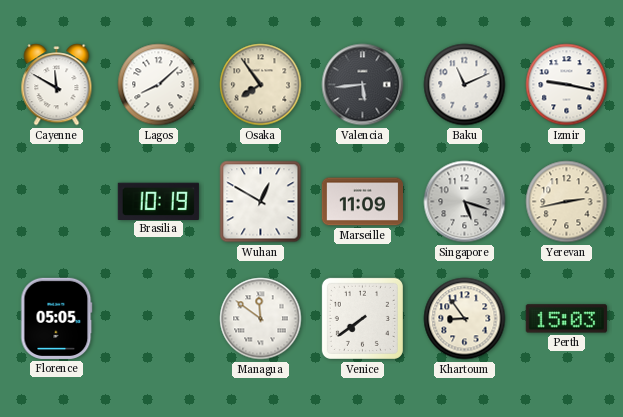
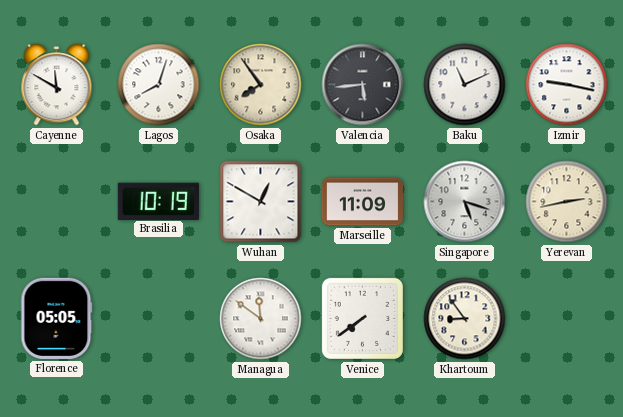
Lagos: 8:08 -> 8:03 (159, 85)
Perth: 15:03 -> none (566, 319)
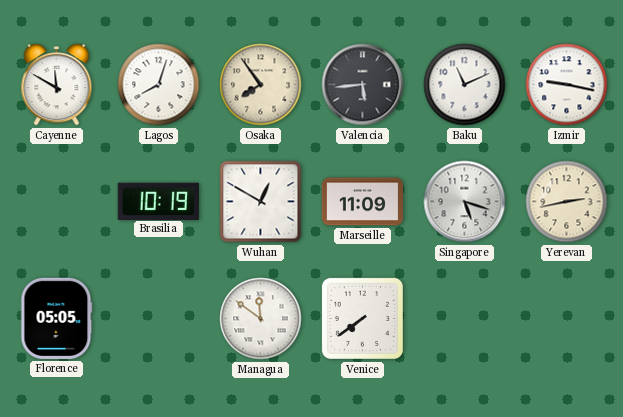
Khartoum: 8:54 -> none (465, 319)
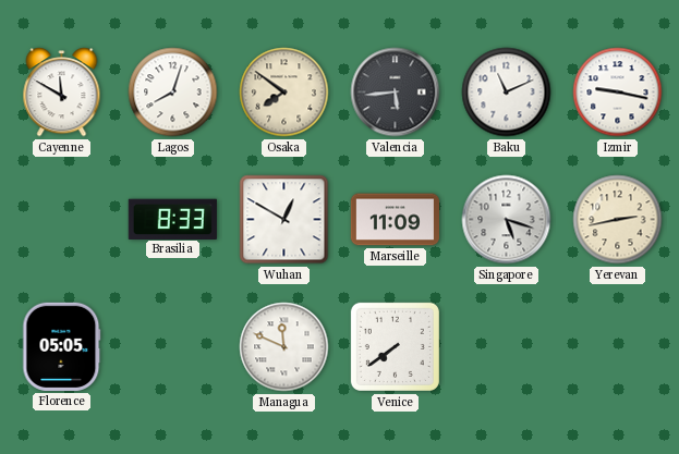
Osaka: 7:54 -> 7:51 (284, 93)
Brasilia: 10:19 -> 8:33 (172, 219)
Managua: 11:51 -> 11:49 (284, 347)
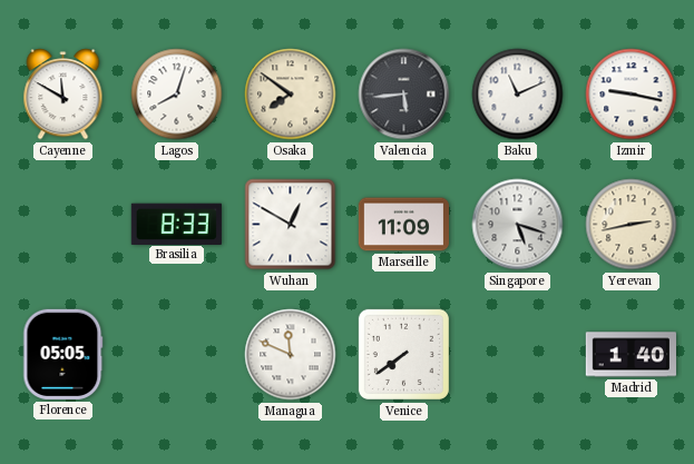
Madrid: none -> 1:40 (631, 355)
